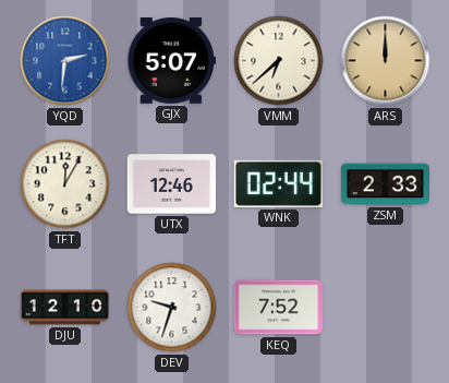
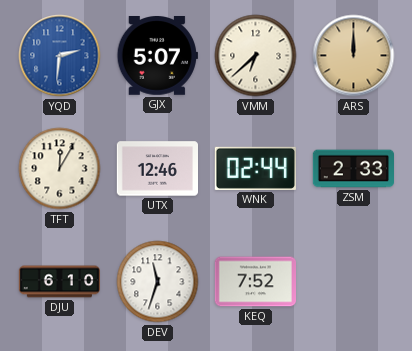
DJU: 12:10 -> 6:10 (59, 282)
DEV: 9:33 -> 11:33 (158, 282)
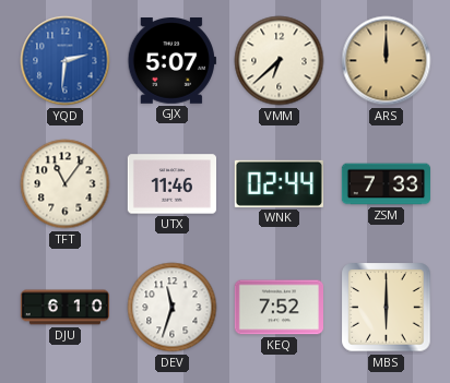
TFT: 12:05 -> 11:06 (66, 184)
UTX: 12:46 -> 11:46 (171, 184)
ZSM: 2:33 -> 7:33 (386, 184)
MBS: none -> 6:00 (387, 308)
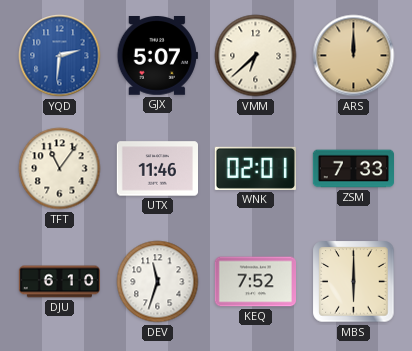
WNK: 02:44 -> 02:01 (255, 168)
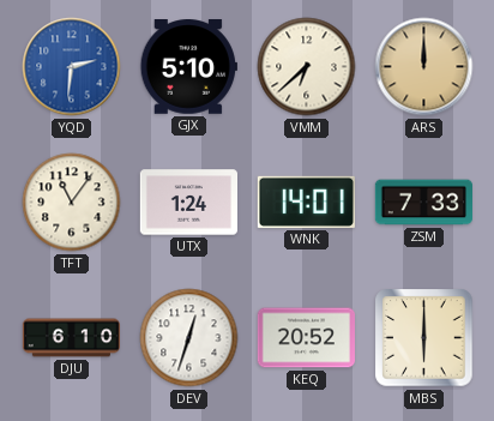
GJX: 5:07 -> 5:10 (188, 67)
UTX: 11:46 -> 1:24 (188, 203)
WNK: 02:01 -> 14:01 (306, 202)
DEV: 11:33 -> 12:33 (189, 338)
KEQ: 7:52 -> 20:52 (306, 338)
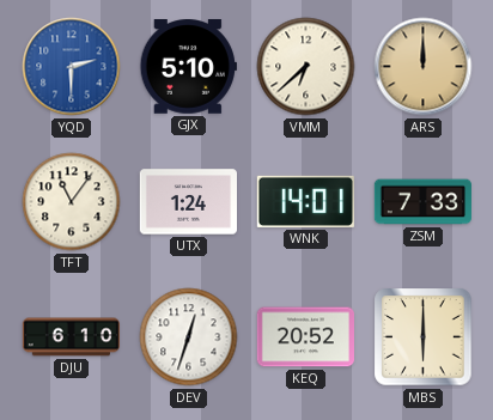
YQD: 2:31 -> 2:30 (72, 67)
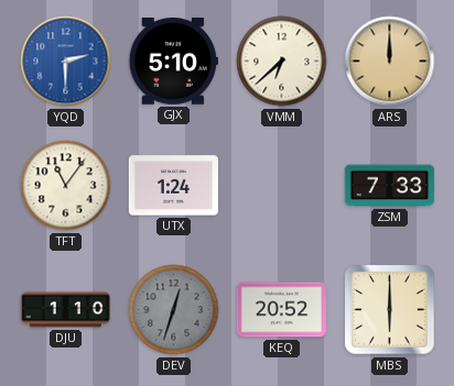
WNK: 14:01 -> none (305, 201)
DJU: 6:10 -> 1:10 (65, 310)
DEV dial: white -> grey (174, 310)
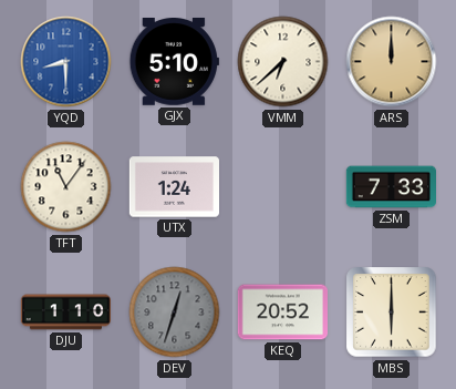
YQD: 2:30 -> 8:30 (66, 62)
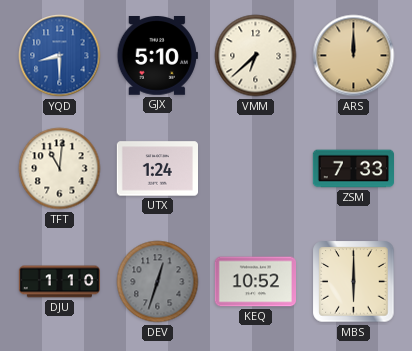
TFT: 11:06 -> 11:01 (60, 169)
KEQ: 20:52 -> 10:52 (255, 282)
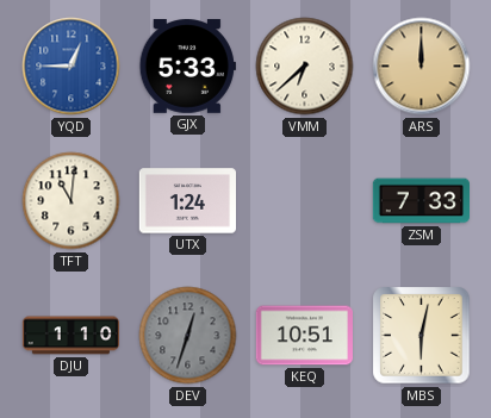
YQD: 8:30 -> 12:45 (72, 67)
GJX: 5:10 -> 5:33 (187, 67)
KEQ: 10:52 -> 10:51 (304, 336)
MBS: 6:00 -> 6:02 (422, 336)
